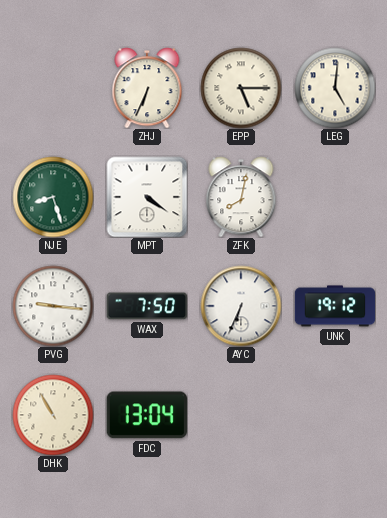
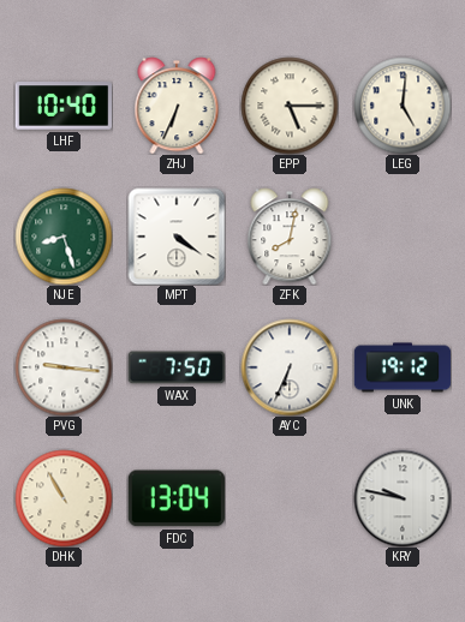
LHF: none -> 10:40 (64, 106)
KRY: none -> 9:47 (403, 498)
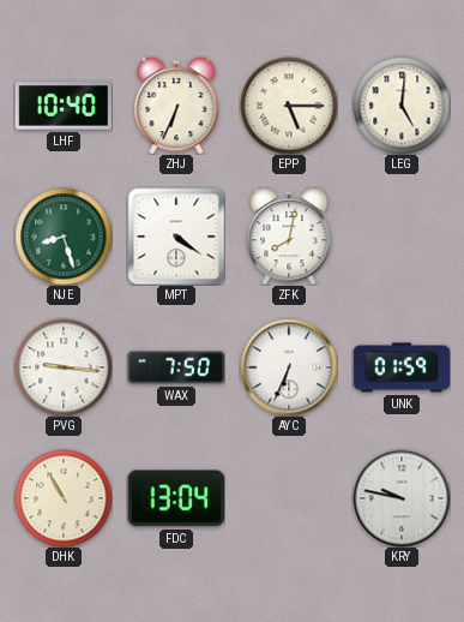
UNK: 19:12 -> 01:59 (402, 367)
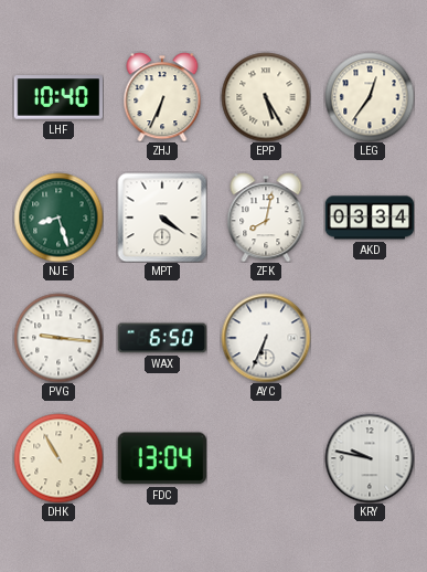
EPP: 5:15 -> 5:25 (266, 97)
LEG: 5:01 -> 12:36 (370, 97)
AKD: none -> 03:34 (370, 218)
WAX: 7:50 -> 6:50 (161, 338)
UNK: 01:59 -> none (402, 367)
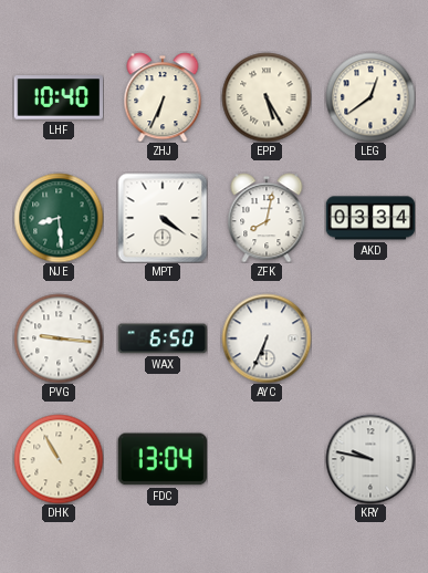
LEG: 12:36 -> 12:39 (370, 97)
NJE: 8:27 -> 8:29 (59, 218)
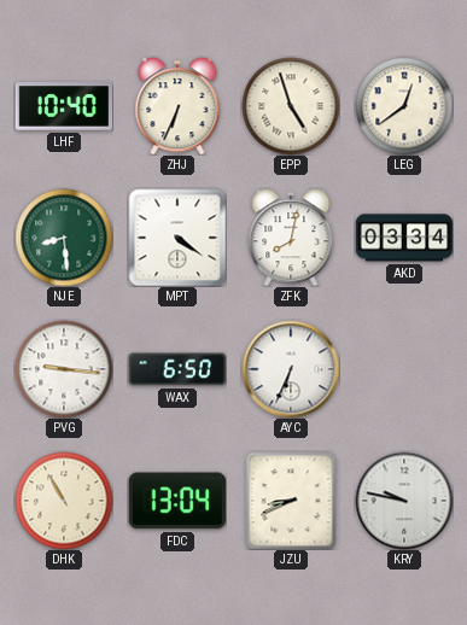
EPP: 5:25 -> 4:57 (291, 106)
JZU: none -> 8:41 (291, 501)
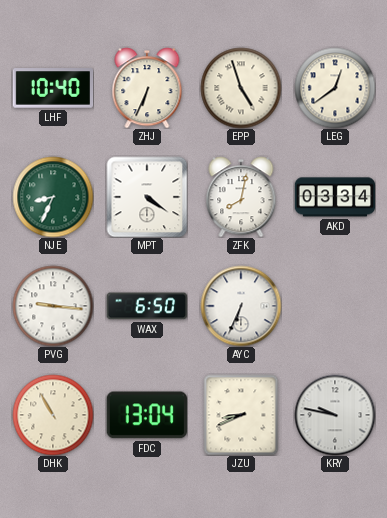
NJE: 8:29 -> 8:34 (53, 197)
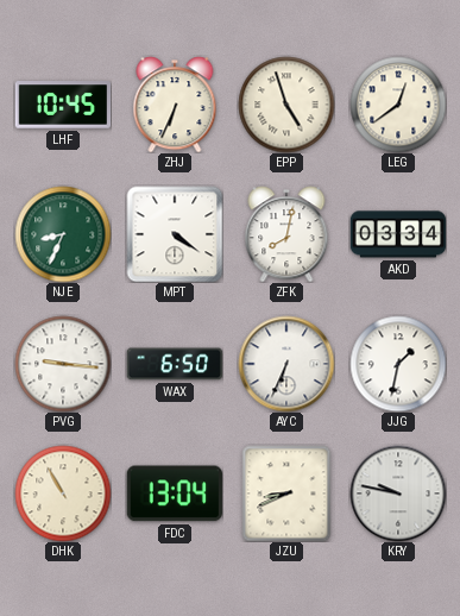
LHF: 10:40 -> 10:45 (63, 105)
JJG: none -> 1:32 (398, 364)
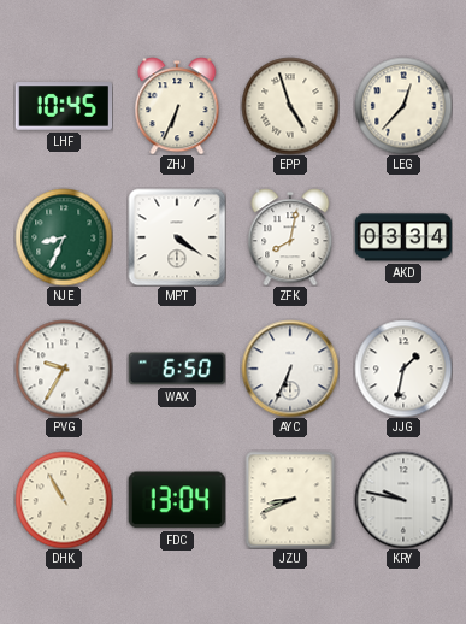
LEG: 12:39 -> 12:37 (403, 106)
PVG: 9:16 -> 9:35 (64, 369)
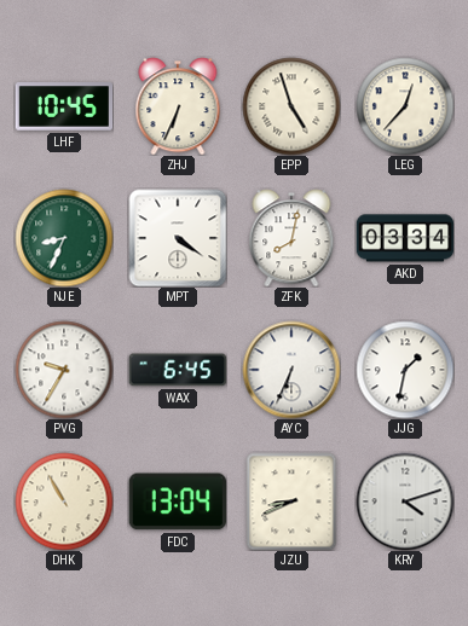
WAX: 6:50 -> 6:45 (177, 370)
KRY: 9:47 -> 4:12 (405, 502)
